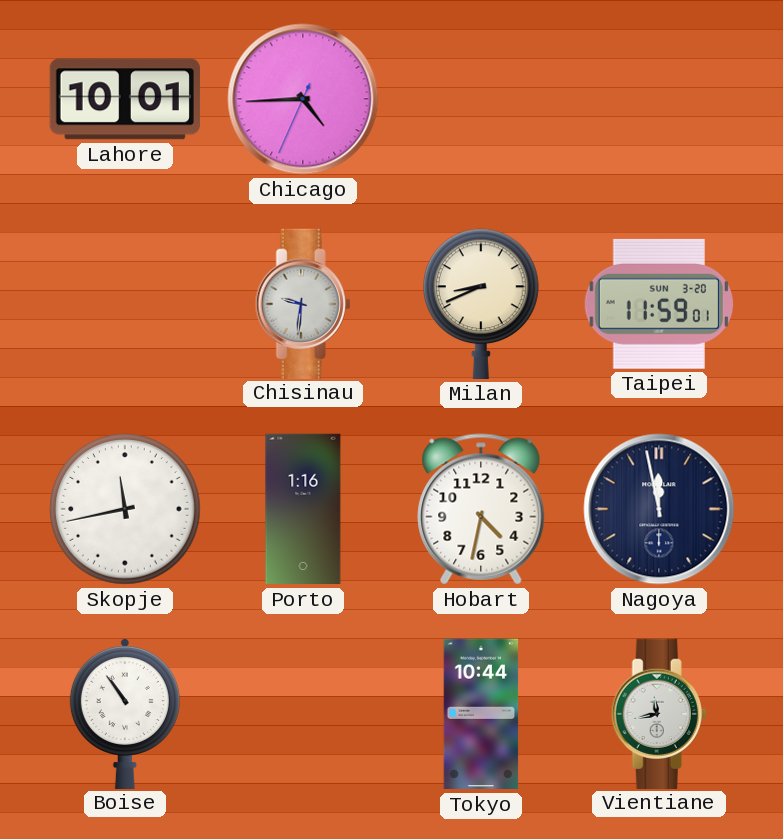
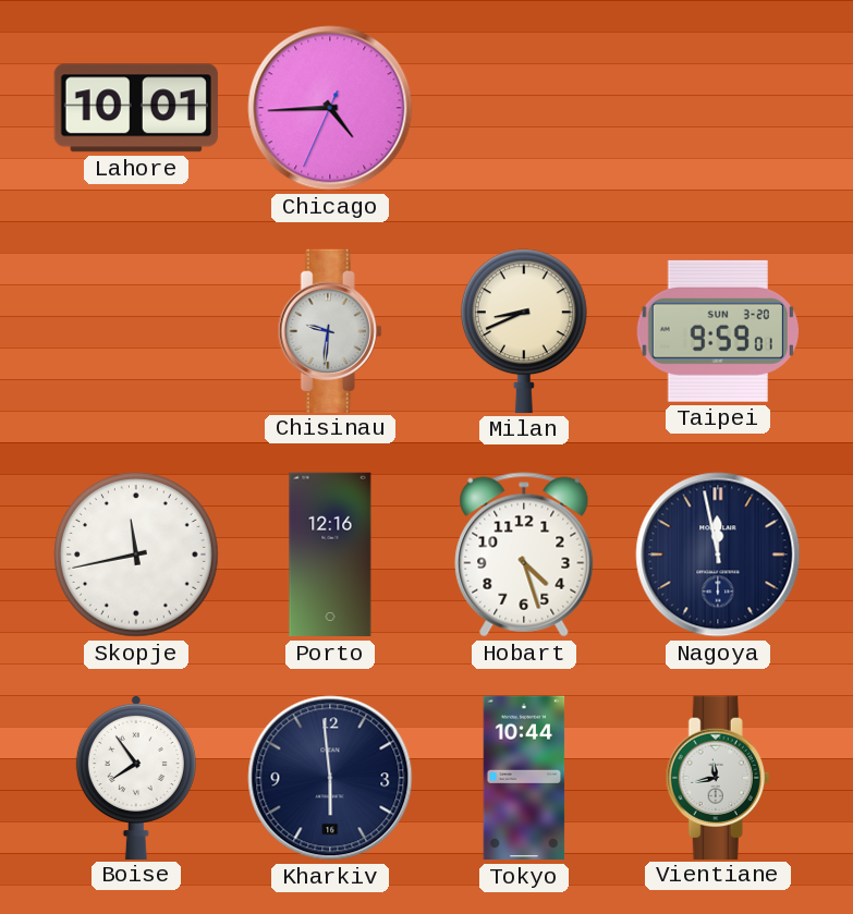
Taipei: 11:59 -> 9:59 (718, 331)
Porto: 1:16 -> 12:16 (330, 555)
Hobart: 4:32 -> 4:27 (524, 555)
Boise: 10:54 -> 7:54 (136, 777)
Kharkiv: none -> 5:59 (330, 778)
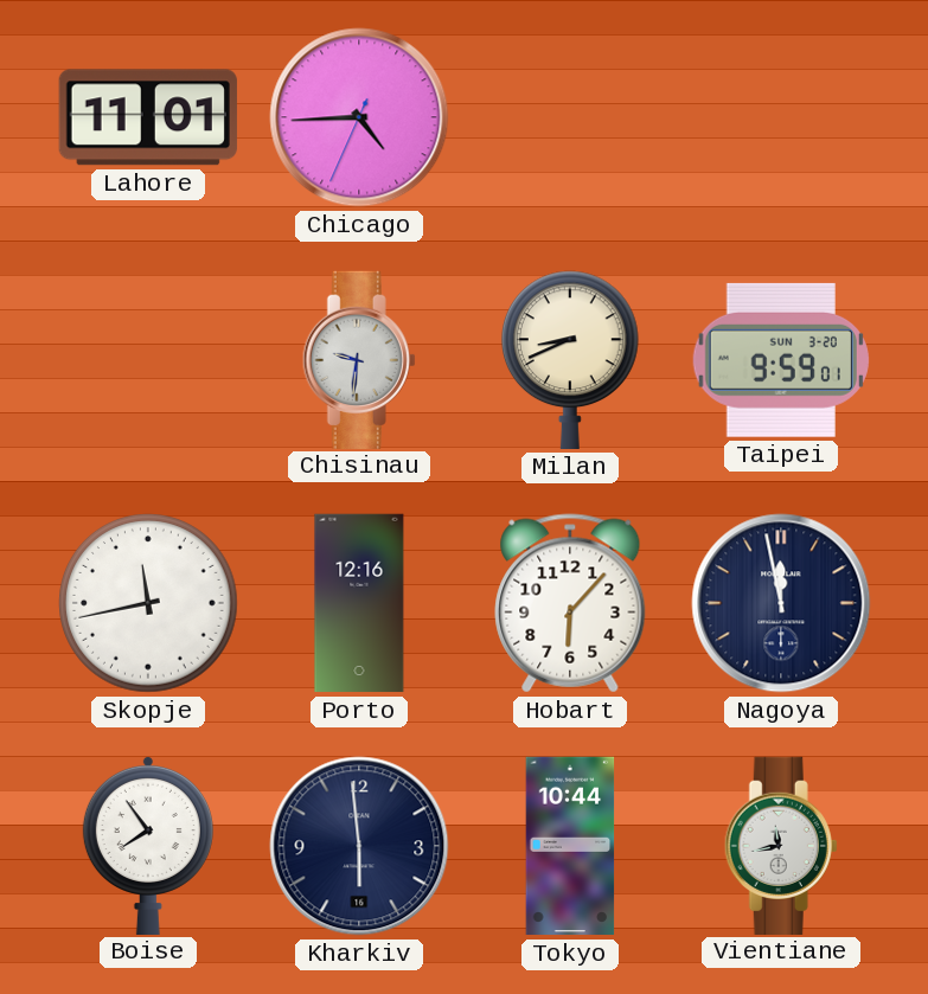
Lahore: 10:01 -> 11:01 (148, 117)
Hobart: 4:27 -> 6:07 (570, 603)
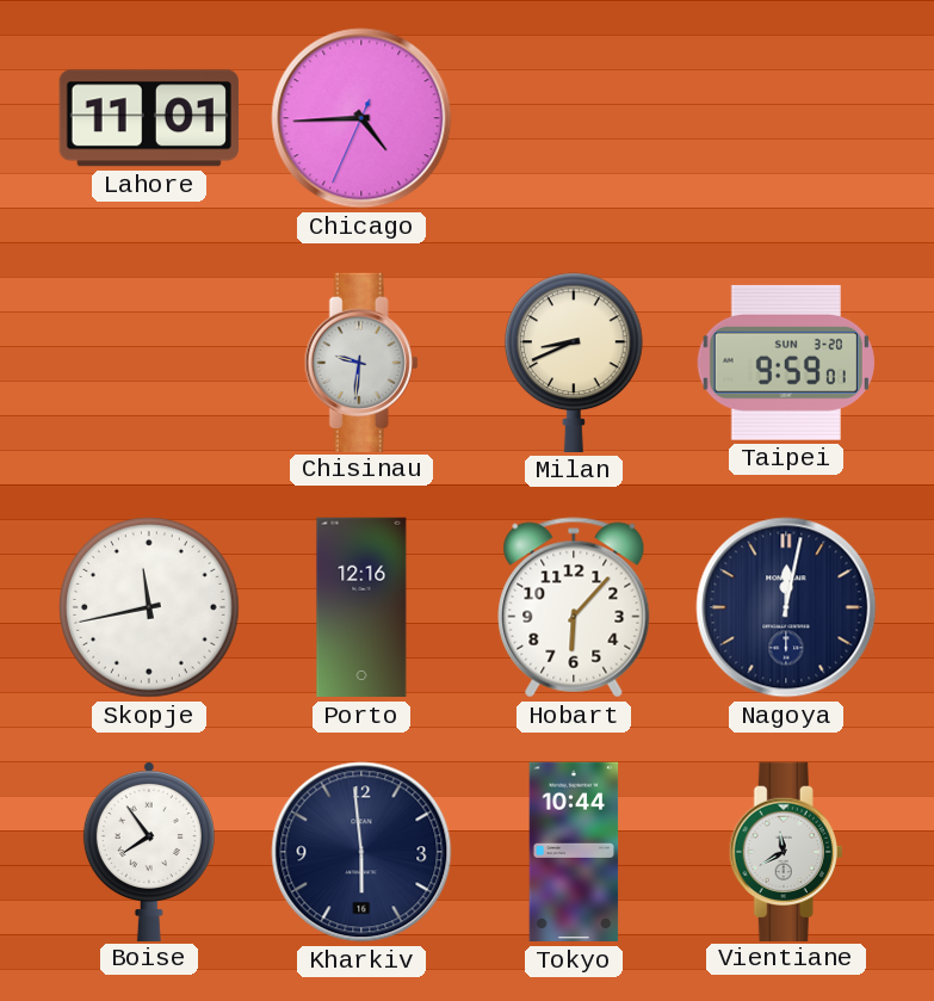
Nagoya: 11:58 -> 12:02 (786, 607)
Vientiane: 11:43 -> 11:40 (786, 851)
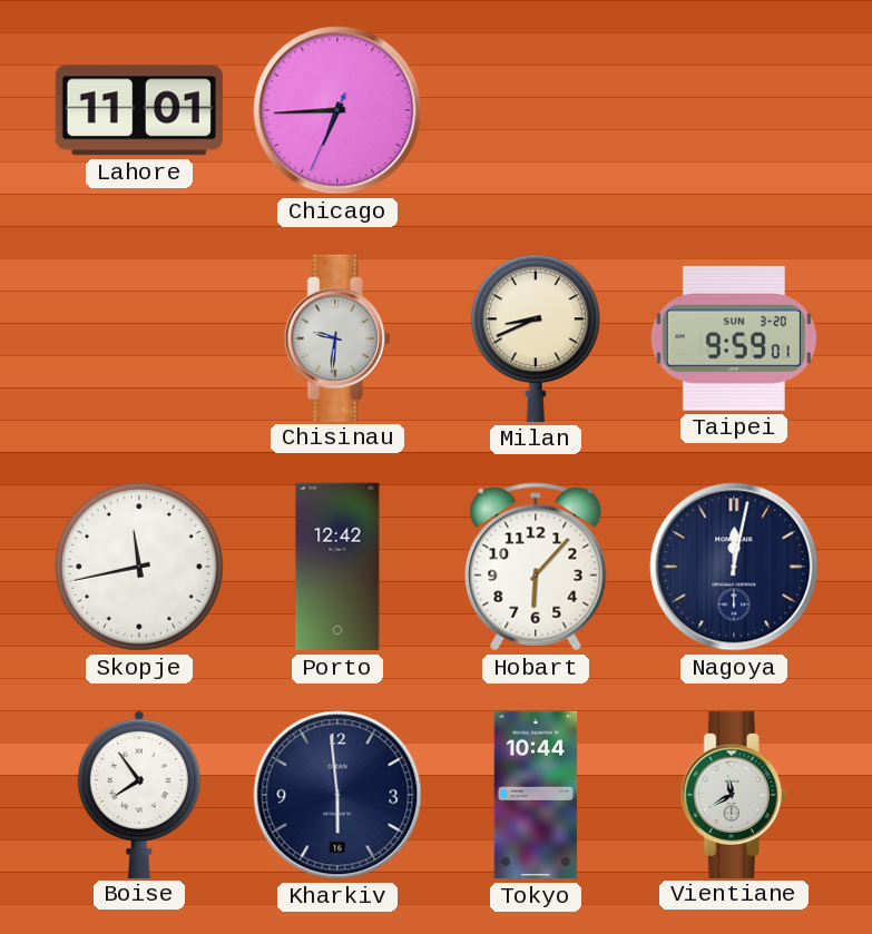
Chicago: 4:44 -> 6:44 (337, 110)
Porto: 12:16 -> 12:42 (337, 567)
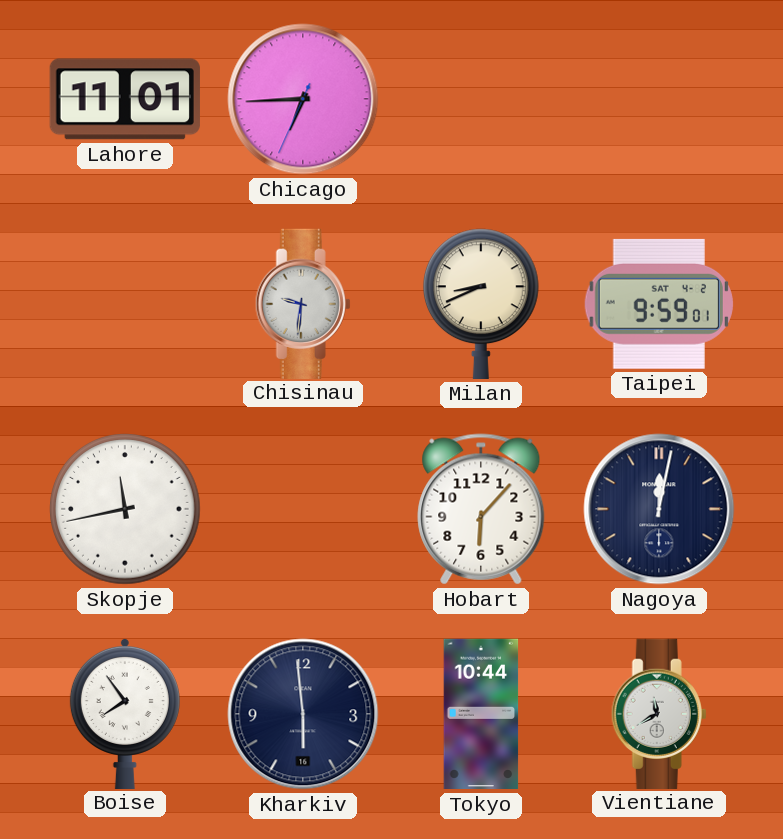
Taipei date: SUN 3-20 -> SAT 4-2 (659, 304)
Porto: 12:42 -> none (337, 567)
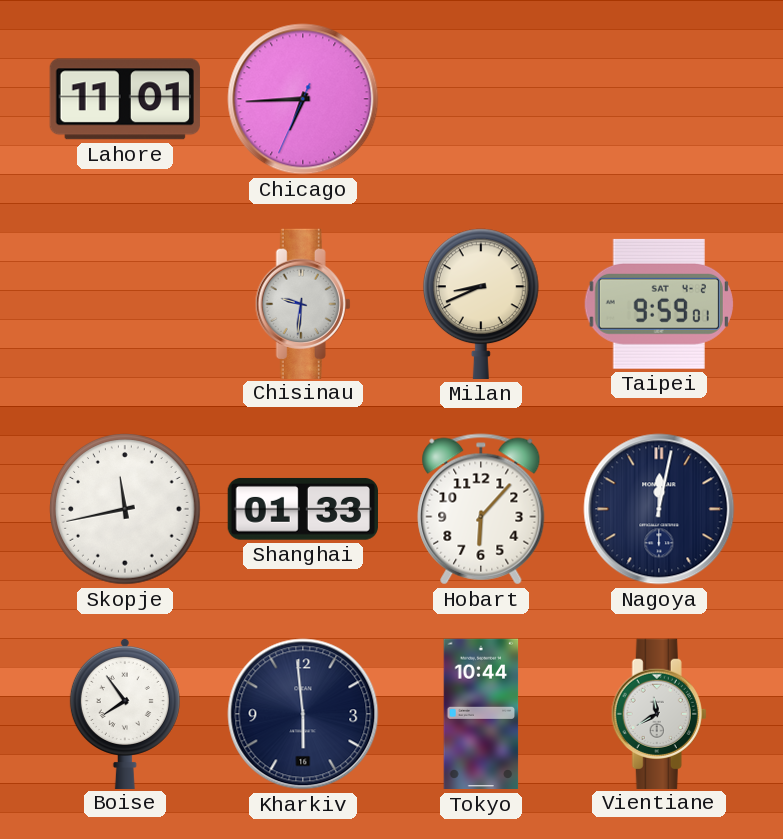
Shanghai: none -> 01:33 (303, 509)
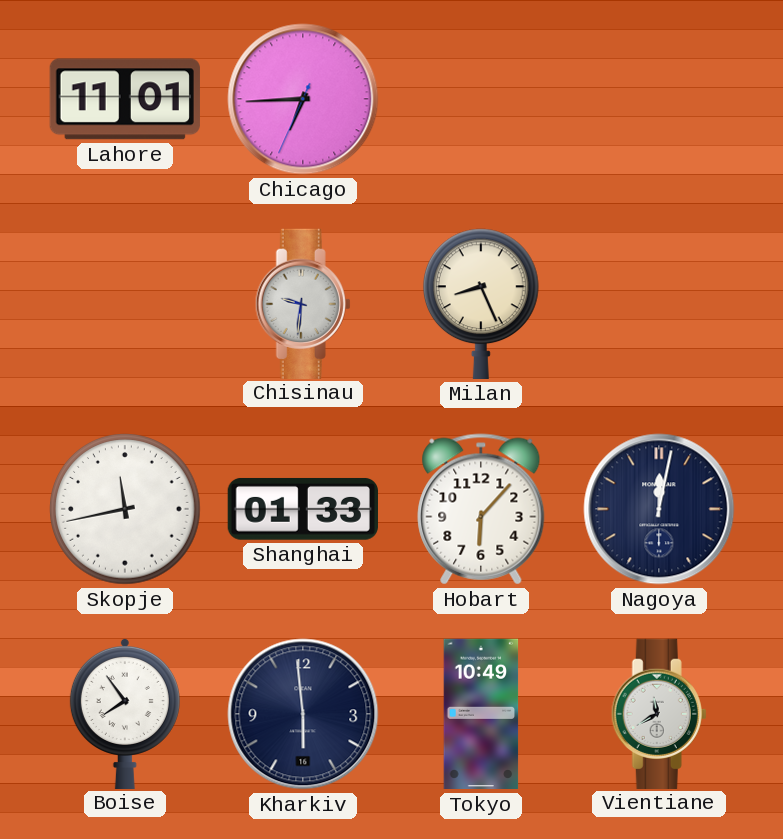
Milan: 8:41 -> 8:26 (481, 304)
Taipei: 9:59 -> none (659, 304)
Tokyo: 10:44 -> 10:49 (481, 714)
